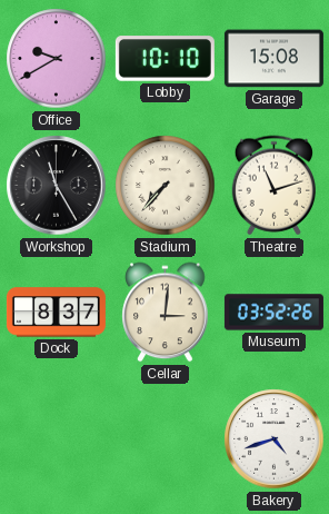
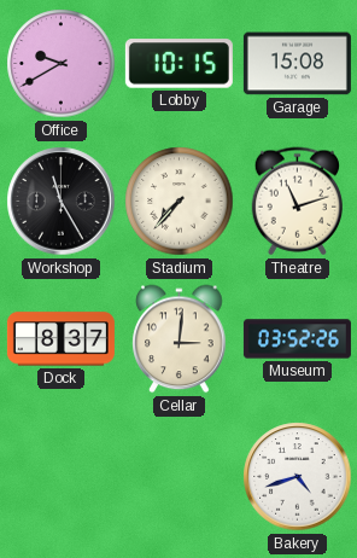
Lobby: 10:10 -> 10:15 (178, 64)
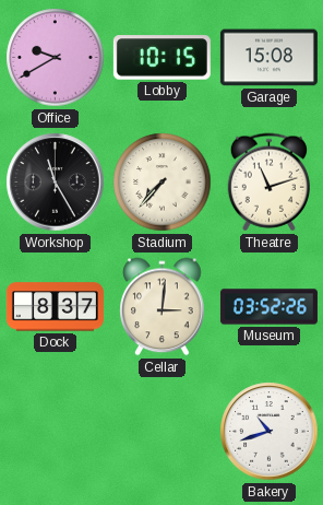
Bakery: 4:42 -> 10:42 (270, 432)
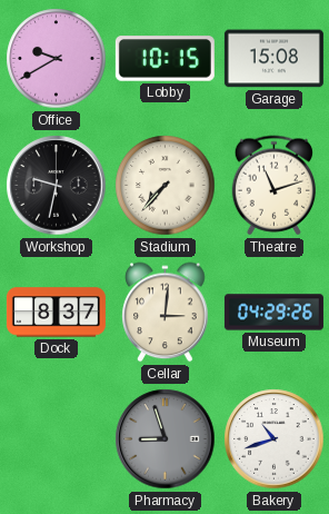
Workshop: 11:25 -> 9:32 (57, 186)
Museum: 03:52 -> 04:29 (273, 313)
Pharmacy: none -> 8:57 (166, 439)
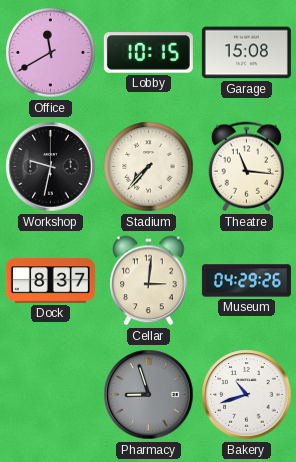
Office: 9:40 -> 11:40 (51, 53)
Theatre: 11:12 -> 11:16 (246, 167)
